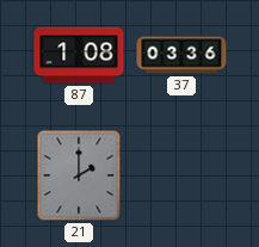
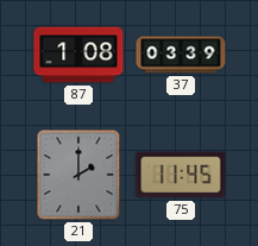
37: 03:36 -> 03:39 (181, 55)
75: none -> 11:45 (181, 175)
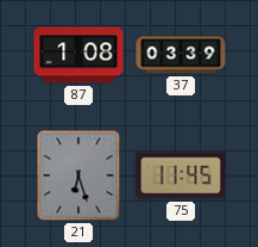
21: 2:00 -> 6:27 (78, 175)
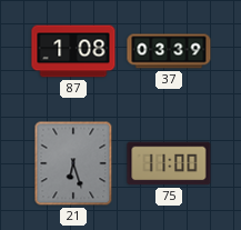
75: 11:45 -> 11:00 (169, 163)
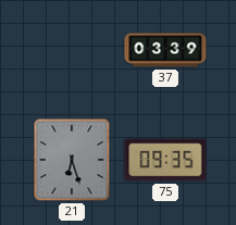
87: 1:08 -> none (73, 51)
75: 11:00 -> 09:35 (165, 160)
